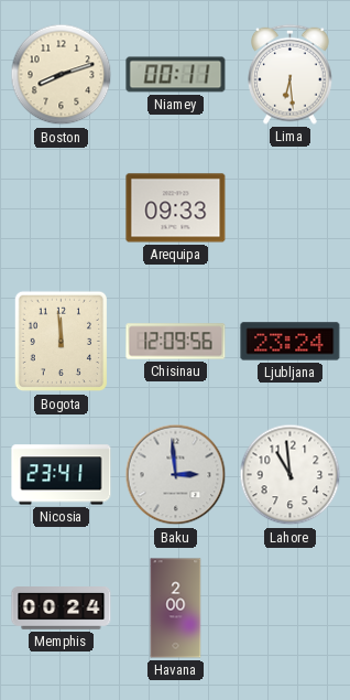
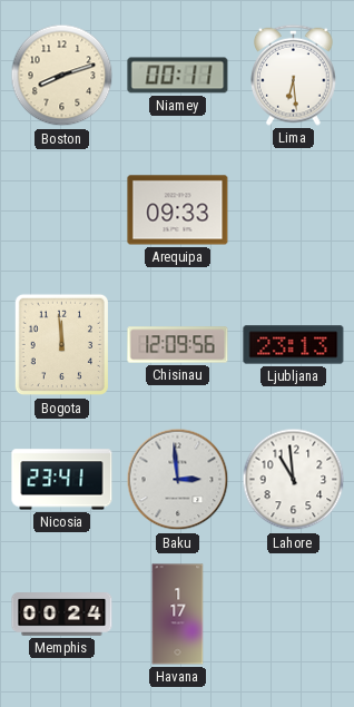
Ljubljana: 23:24 -> 23:13 (294, 345)
Havana: 2:00 -> 1:17 (178, 615)
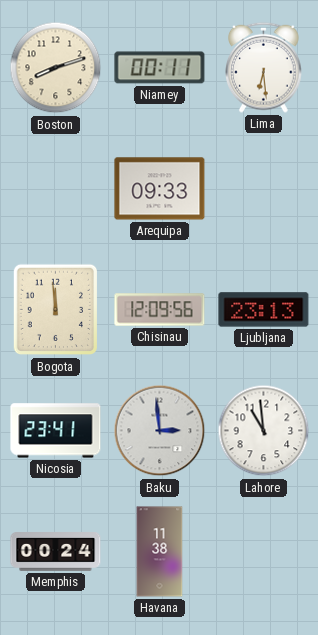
Havana: 1:17 -> 11:38 (160, 552)
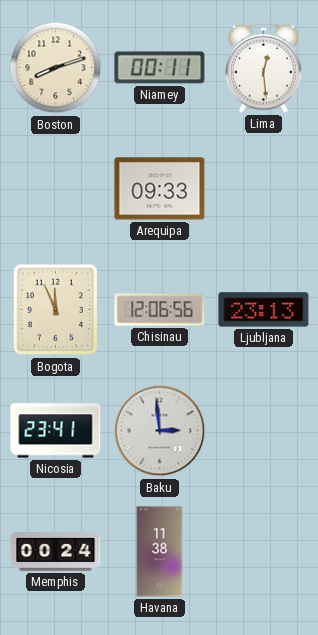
Lima: 6:29 -> 12:29 (264, 67)
Bogota: 11:59 -> 11:56 (55, 310)
Chisinau: 12:09 -> 12:06 (160, 310)
Lahore: 10:59 -> none (264, 431)
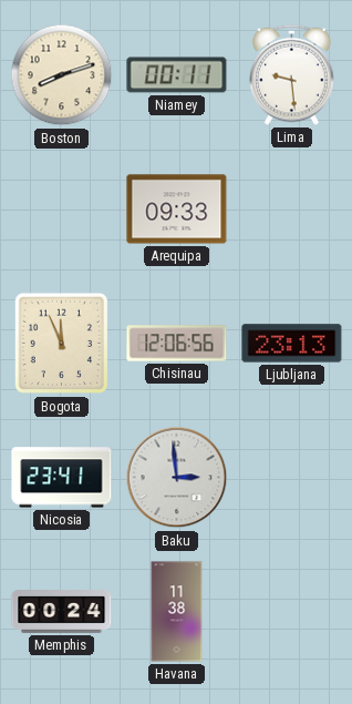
Lima: 12:29 -> 9:29 (292, 74)
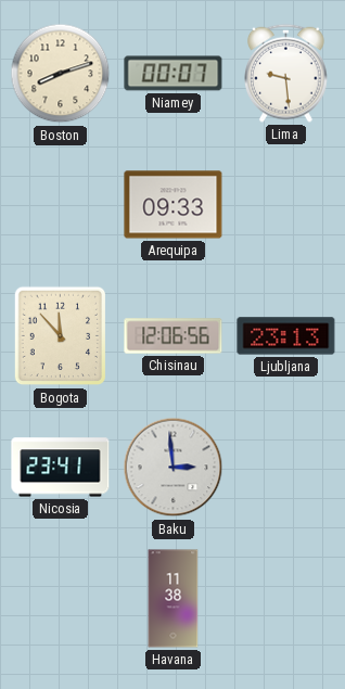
Niamey: 00:11 -> 00:07 (174, 74)
Bogota: 11:56 -> 11:53 (60, 336)
Memphis: 00:24 -> none (62, 612)
